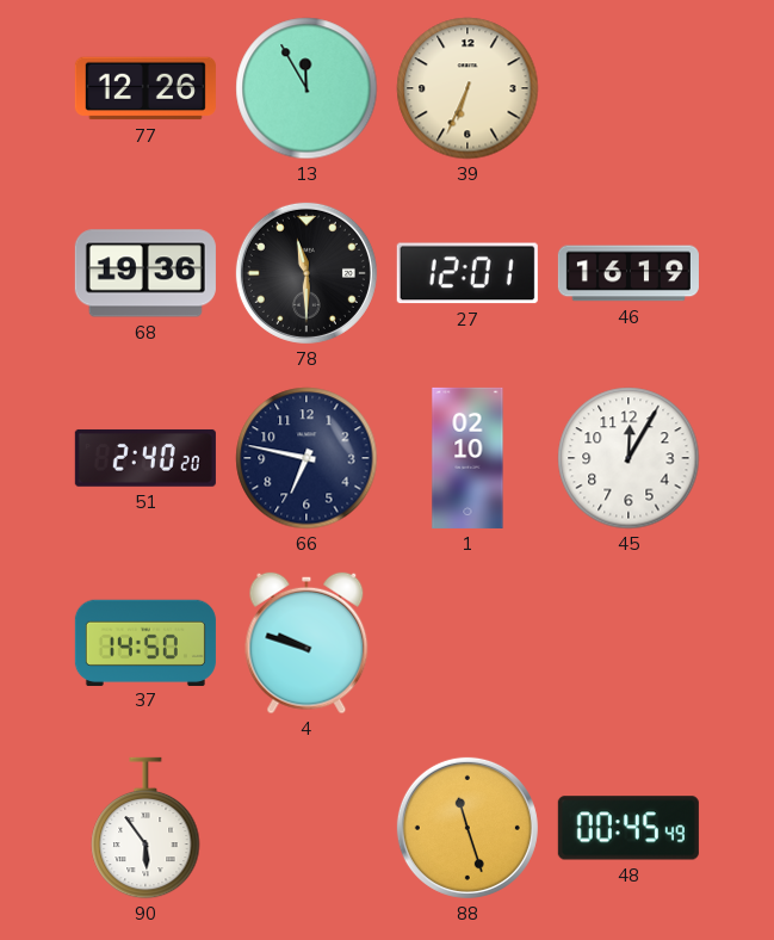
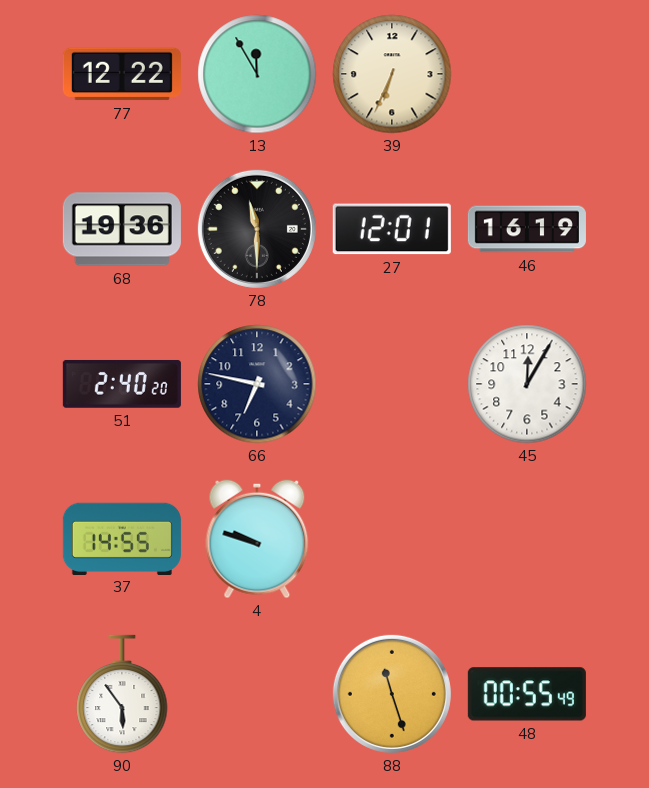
77: 12:26 -> 12:22 (122, 74)
1: 02:10 -> none (468, 458)
37: 14:50 -> 14:55 (122, 538)
48: 00:45 -> 00:55 (527, 694)
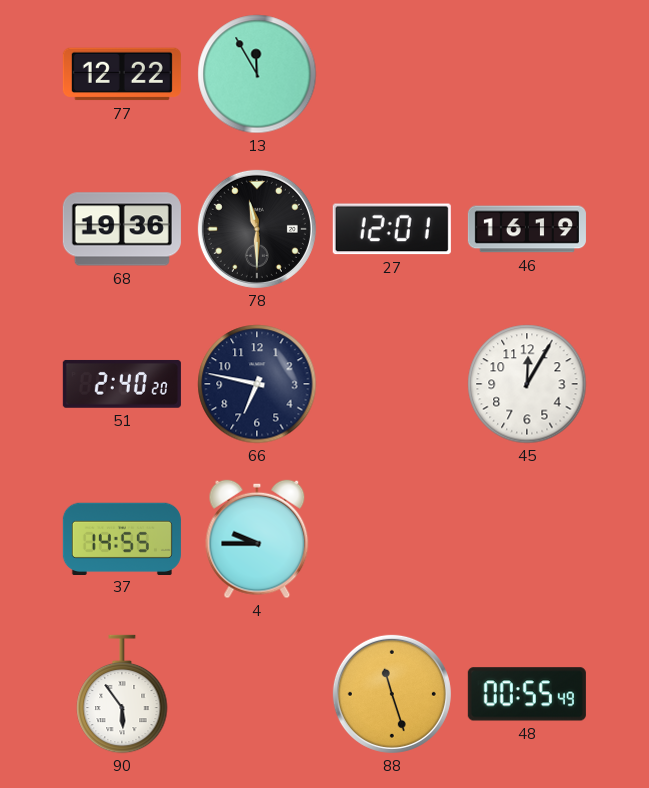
39: 6:34 -> none (392, 74)
4: 9:48 -> 9:45 (257, 539)
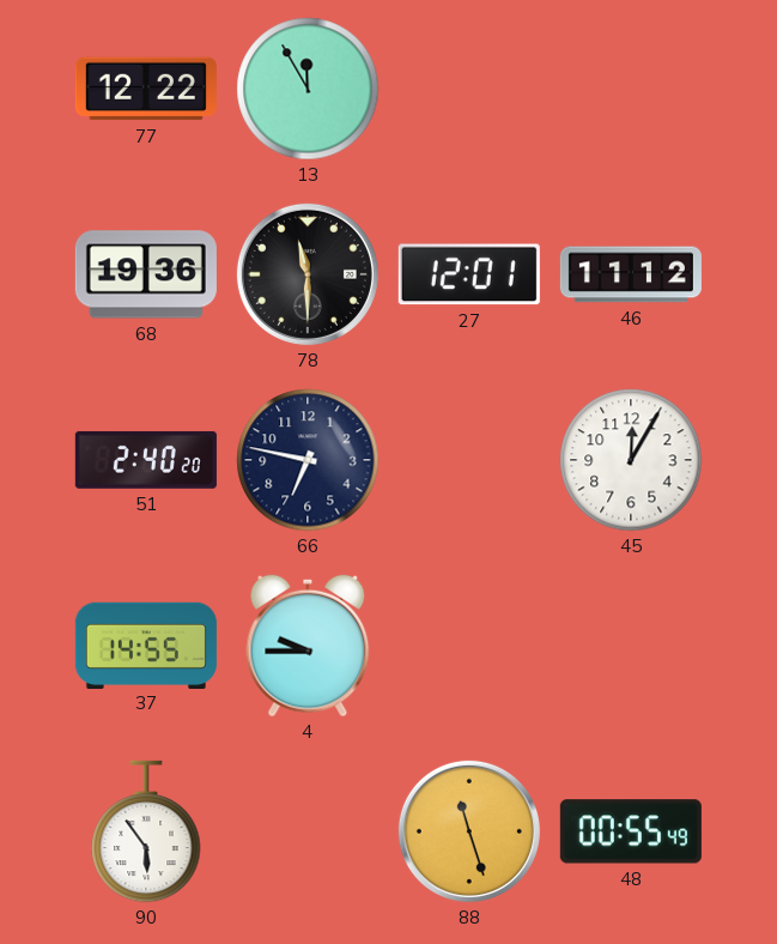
46: 16:19 -> 11:12 (631, 274)
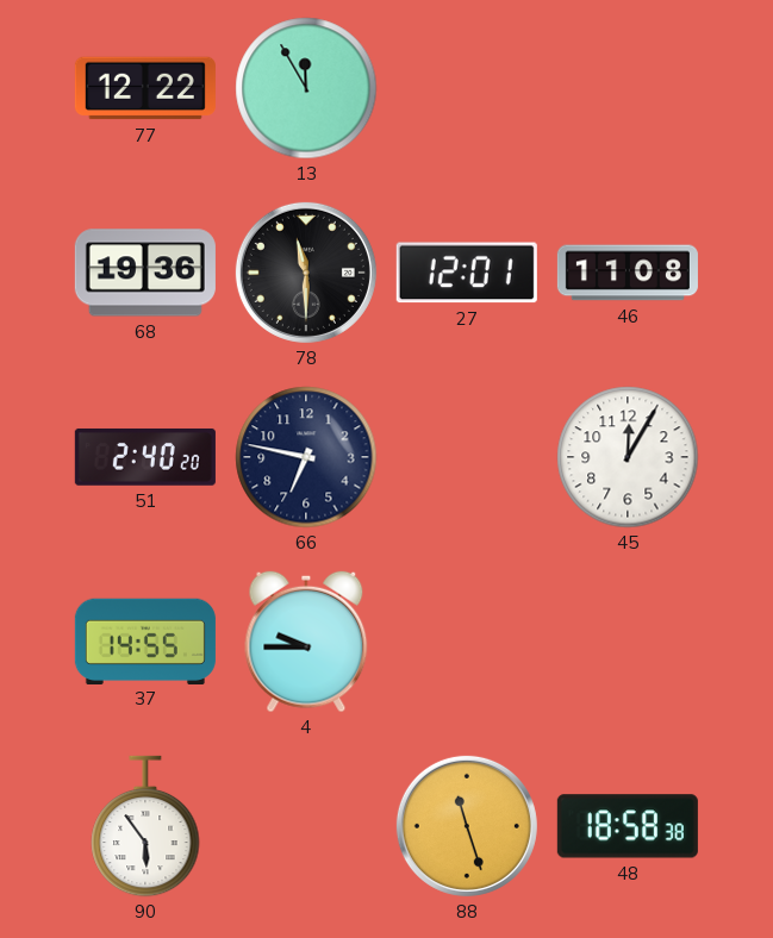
46: 11:12 -> 11:08 (628, 273)
48: 00:55 -> 18:58 (628, 826)
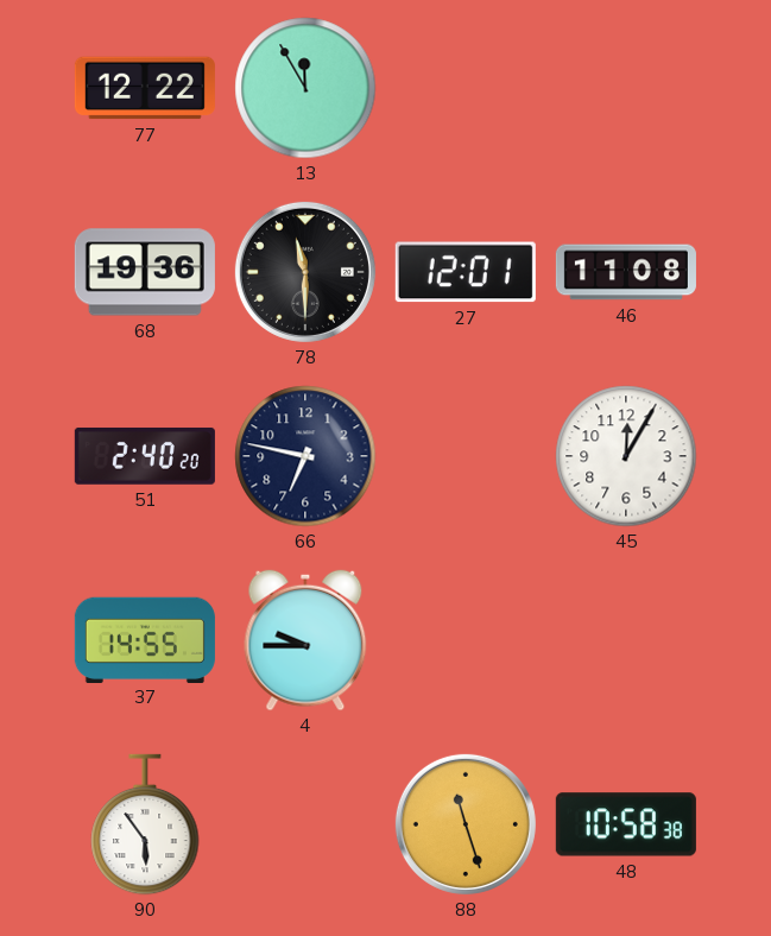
48: 18:58 -> 10:58 (626, 824)
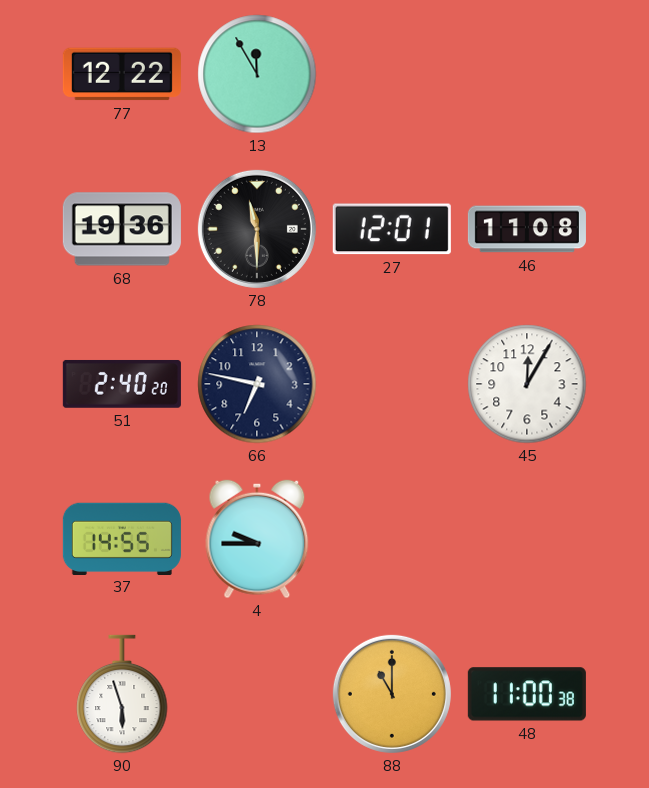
90: 5:54 -> 5:57 (122, 694)
88: 11:27 -> 11:00 (392, 694)
48: 10:58 -> 11:00 (527, 694)
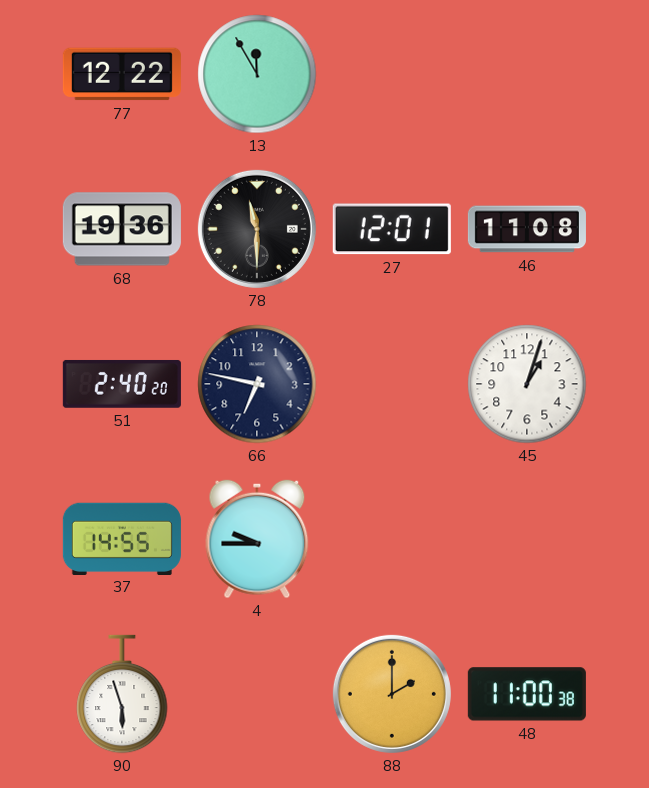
45: 12:05 -> 1:03 (527, 384)
88: 11:00 -> 2:00 (392, 694)
